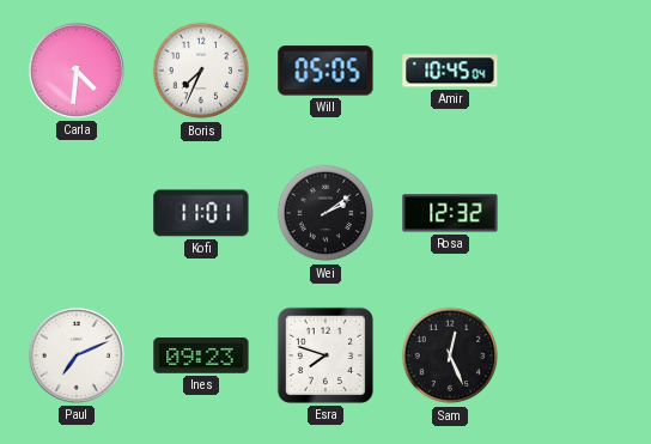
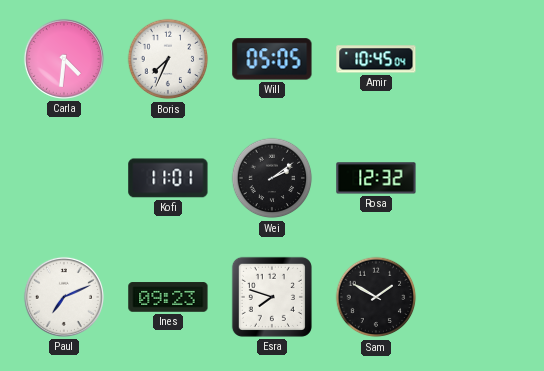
Sam: 12:26 -> 1:50 (376, 297)
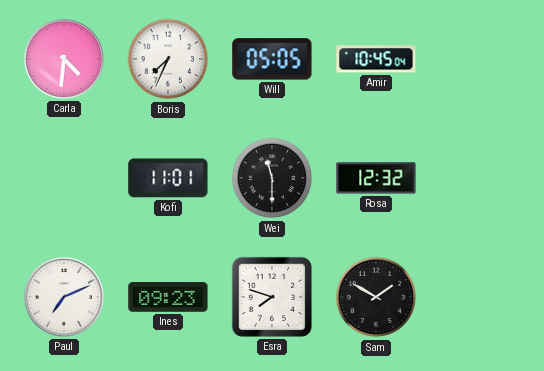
Wei: 2:09 -> 11:30 (272, 178)
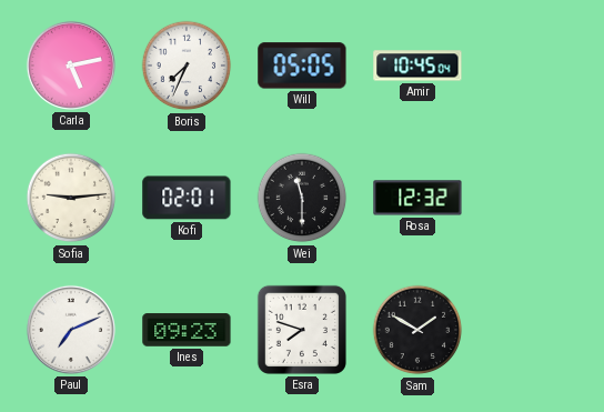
Carla: 4:31 -> 5:13 (71, 66)
Sofia: none -> 9:14 (71, 198)
Kofi: 11:01 -> 02:01 (187, 198)
